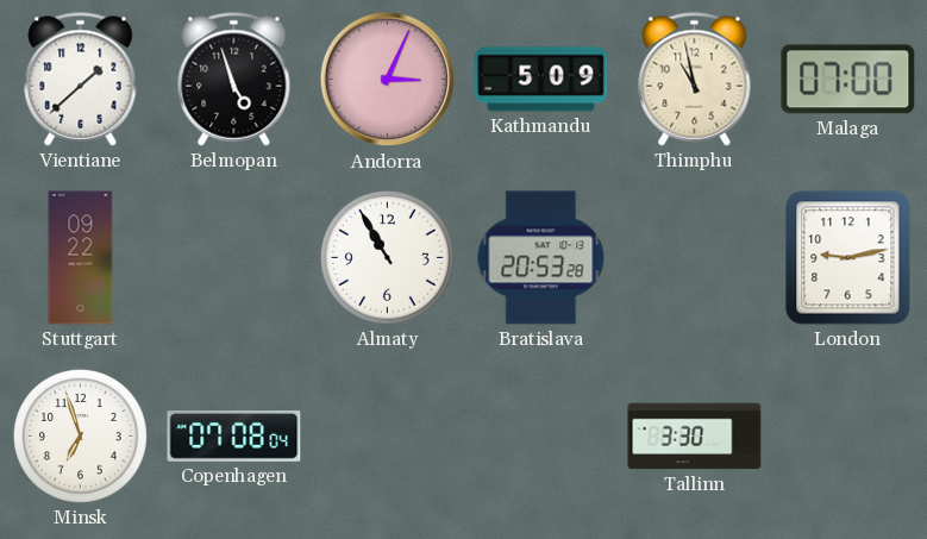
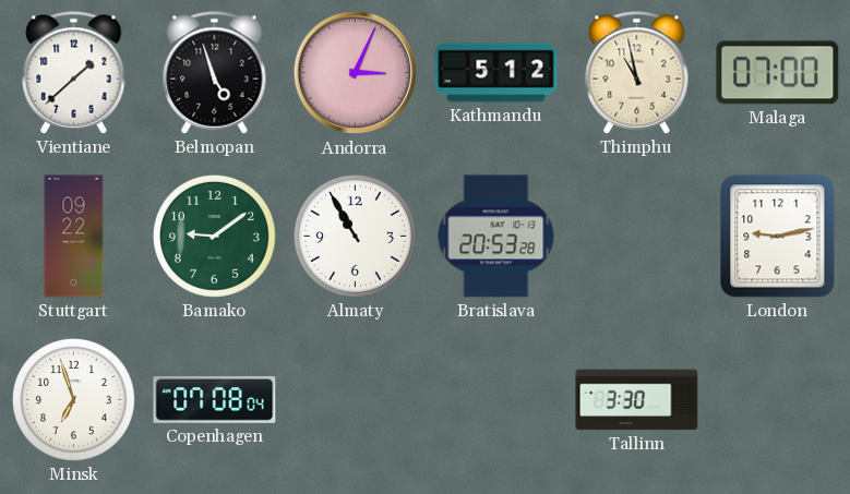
Kathmandu: 5:09 -> 5:12 (496, 73)
Bamako: none -> 9:09 (214, 236)
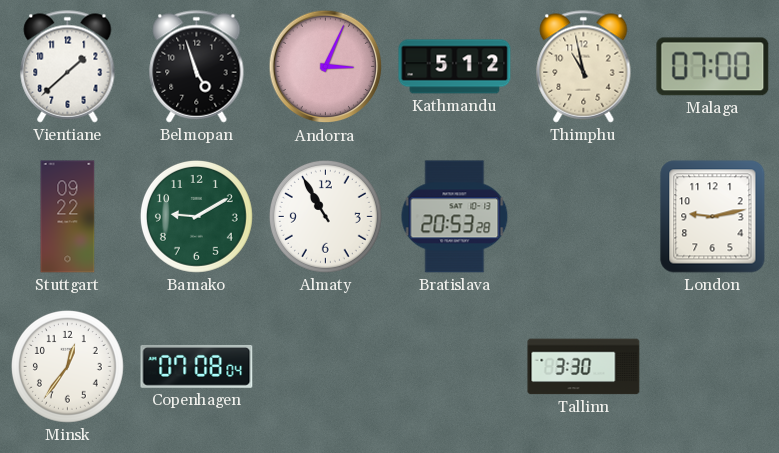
Bamako: 9:09 -> 9:10 (196, 216)
Minsk: 6:57 -> 12:36 (67, 366)
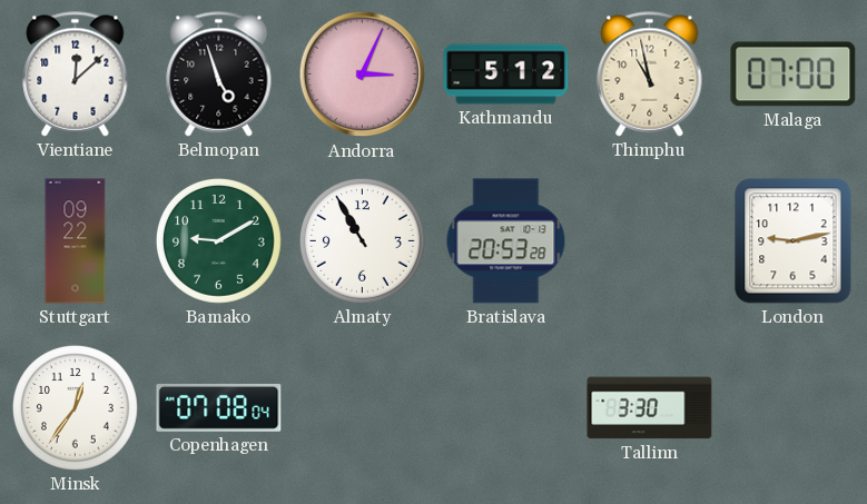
Vientiane: 1:38 -> 12:08 (76, 75)
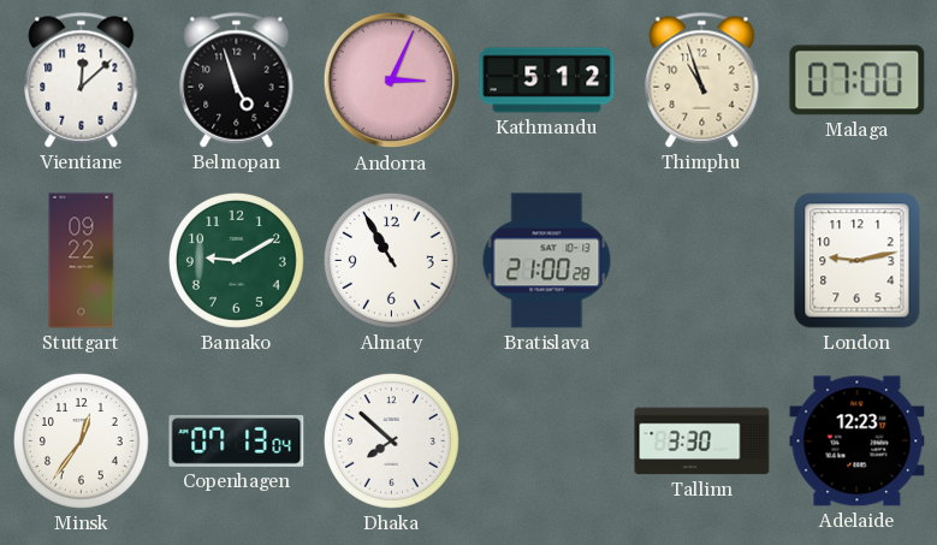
Thimphu: 10:58 -> 10:57 (702, 81)
Bratislava: 20:53 -> 21:00 (547, 261)
Copenhagen: 07:08 -> 07:13 (237, 440)
Dhaka: none -> 7:52 (391, 440)
Adelaide: none -> 12:23 (858, 442)
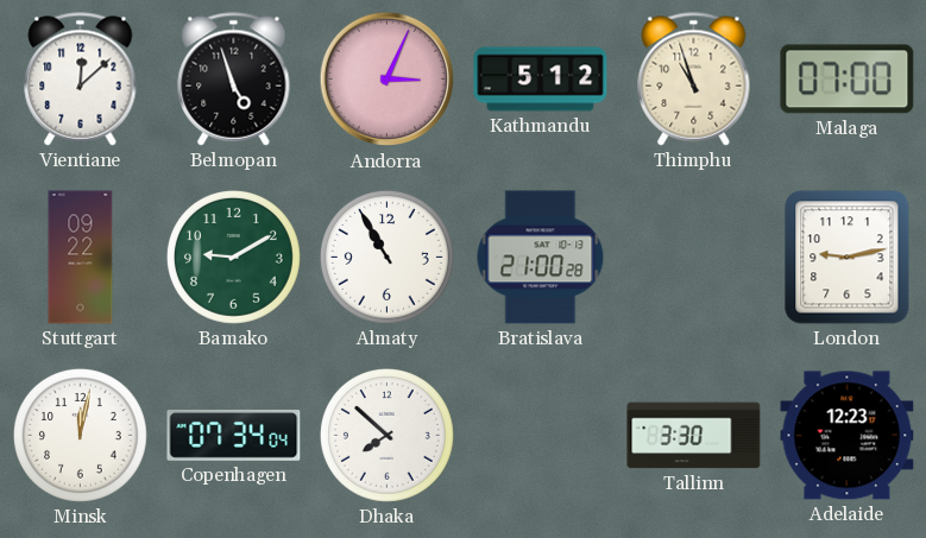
Minsk: 12:36 -> 12:02 (80, 435)
Copenhagen: 07:13 -> 07:34 (234, 435)
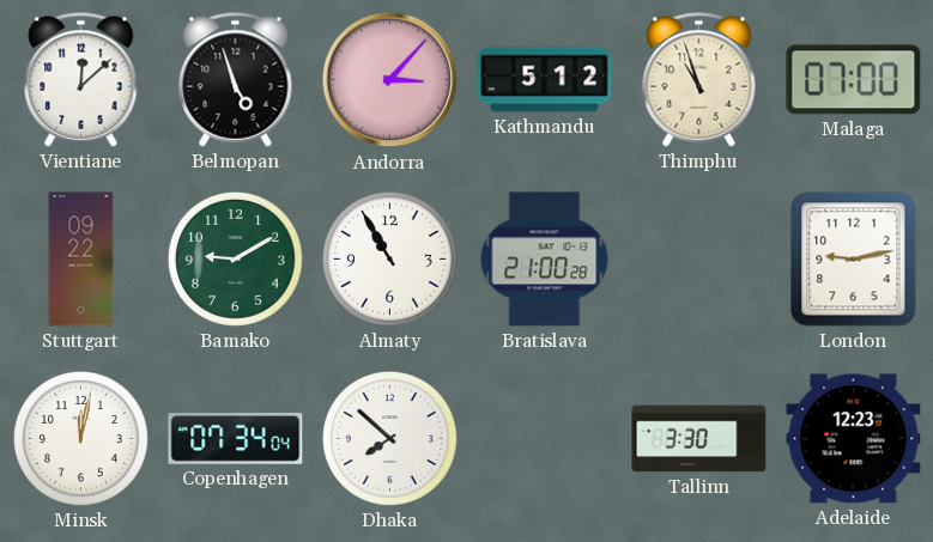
Andorra: 3:04 -> 3:07 (390, 80)
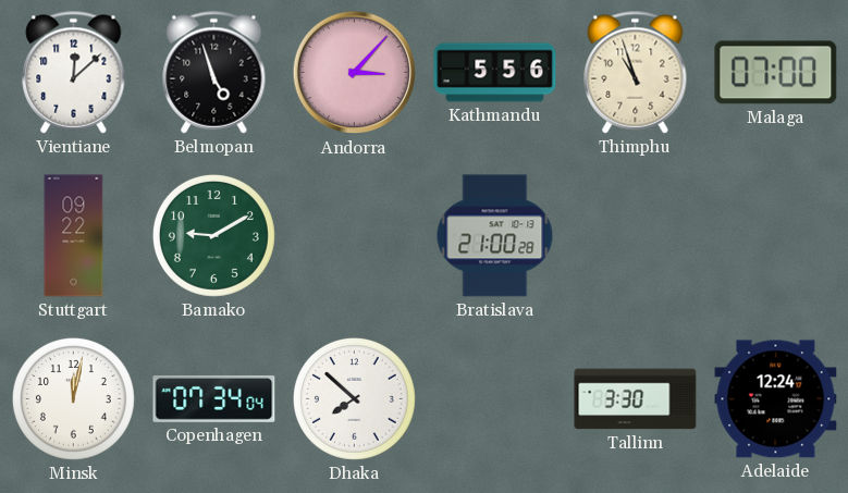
Kathmandu: 5:12 -> 5:56 (495, 73)
Almaty: 10:55 -> none (389, 258)
London: 9:13 -> none (854, 260)
Adelaide: 12:23 -> 12:24 (776, 399)
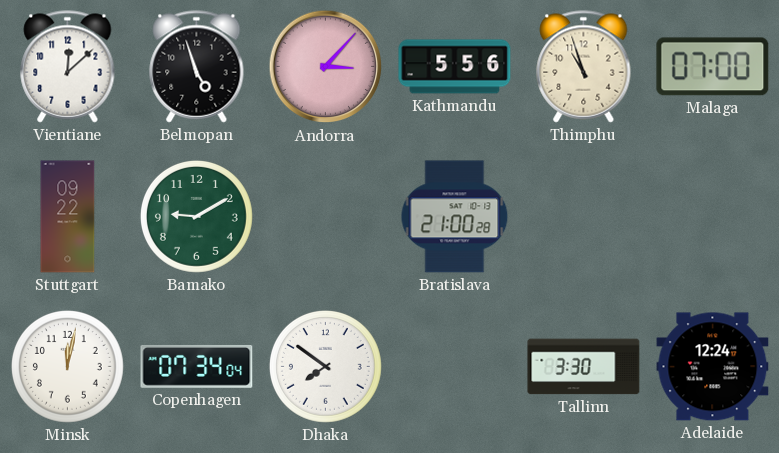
Dhaka: 7:52 -> 7:51 (325, 366)
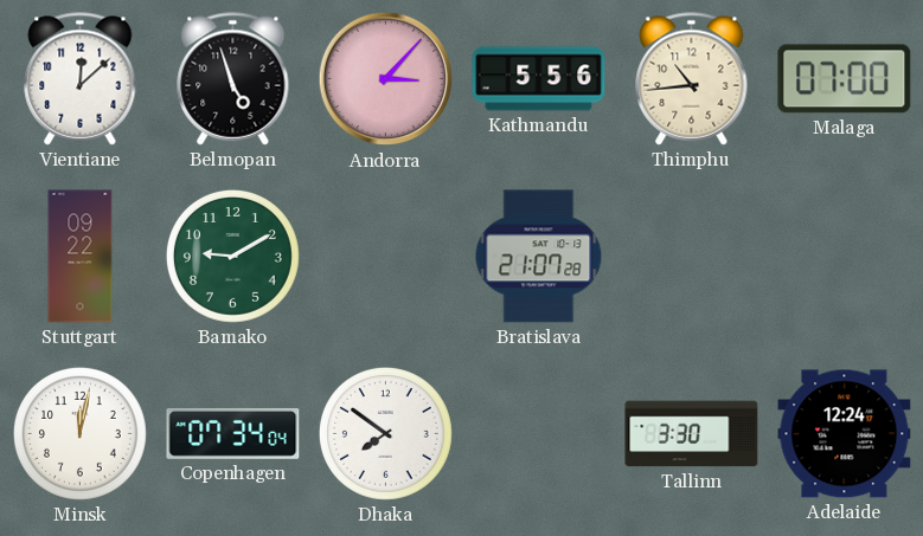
Thimphu: 10:57 -> 10:44 (692, 79)
Bratislava: 21:00 -> 21:07 (539, 257)
